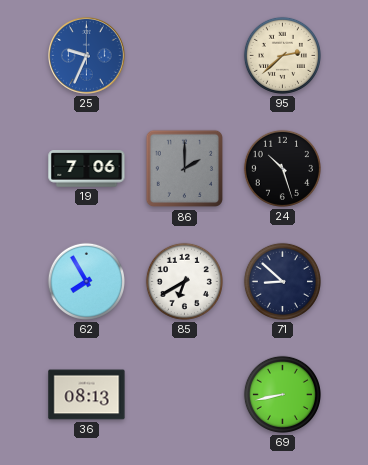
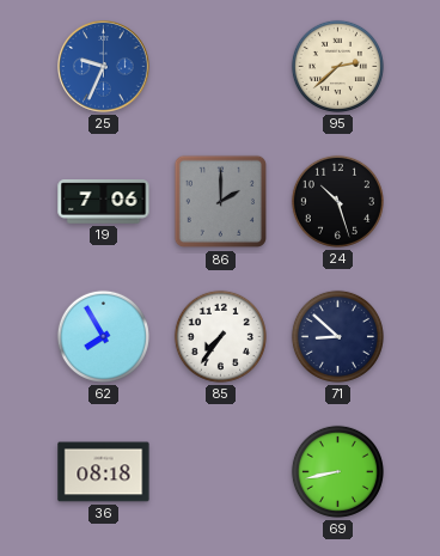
85: 6:40 -> 7:36 (220, 336)
36: 08:13 -> 08:18 (104, 472)
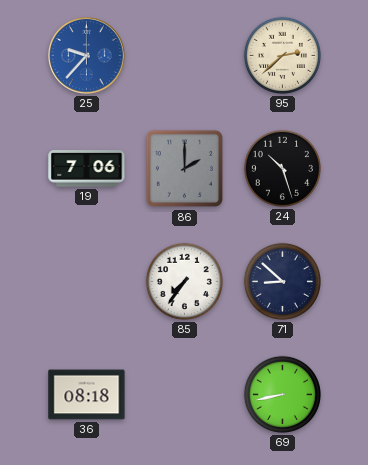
25: 9:34 -> 9:37 (87, 56)
62: 7:55 -> none (103, 336)
